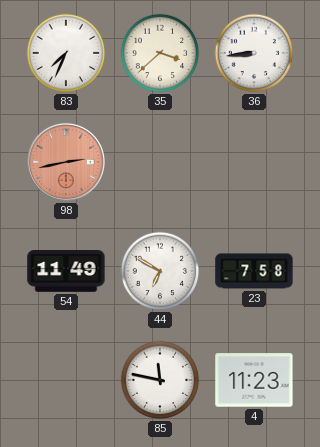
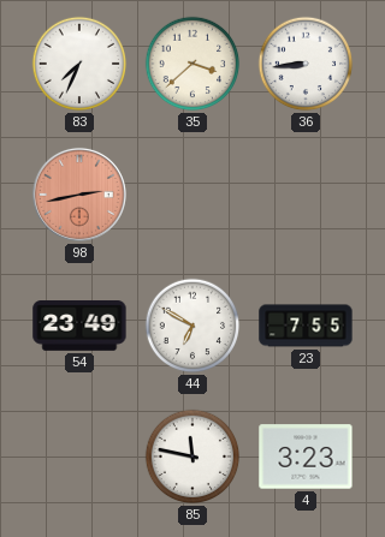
54: 11:49 -> 23:49 (79, 326)
23: 7:58 -> 7:55 (306, 326)
4: 11:23 -> 3:23 (306, 457)
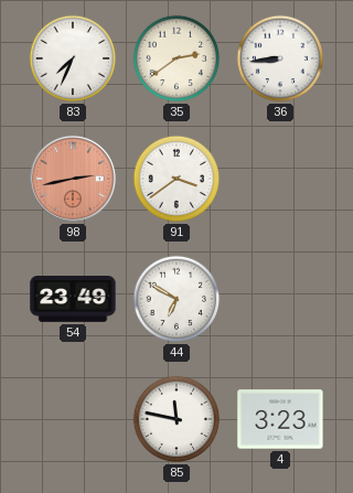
35: 3:38 -> 2:39 (176, 58)
91: none -> 3:39 (176, 179)
23: 7:55 -> none (306, 326)
